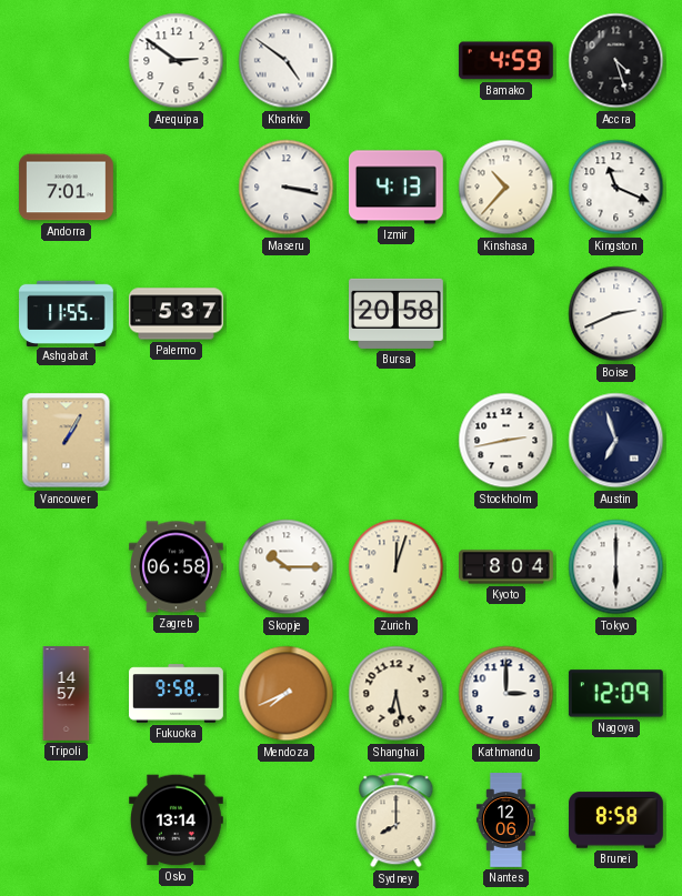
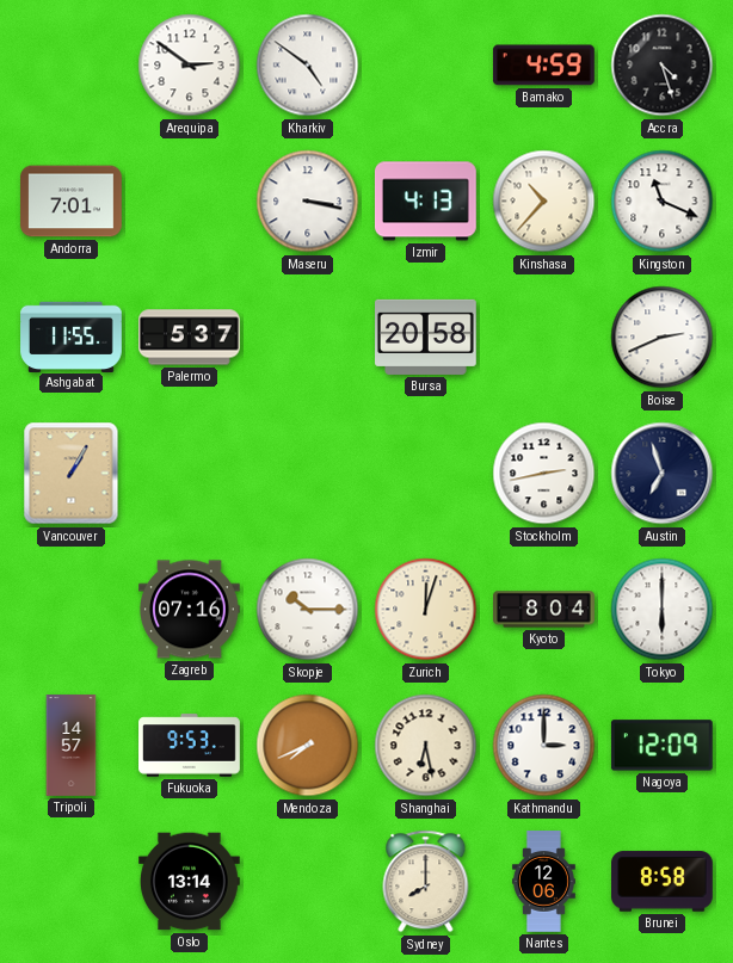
Zagreb: 06:58 -> 07:16 (190, 610)
Fukuoka: 9:58 -> 9:53 (190, 746)
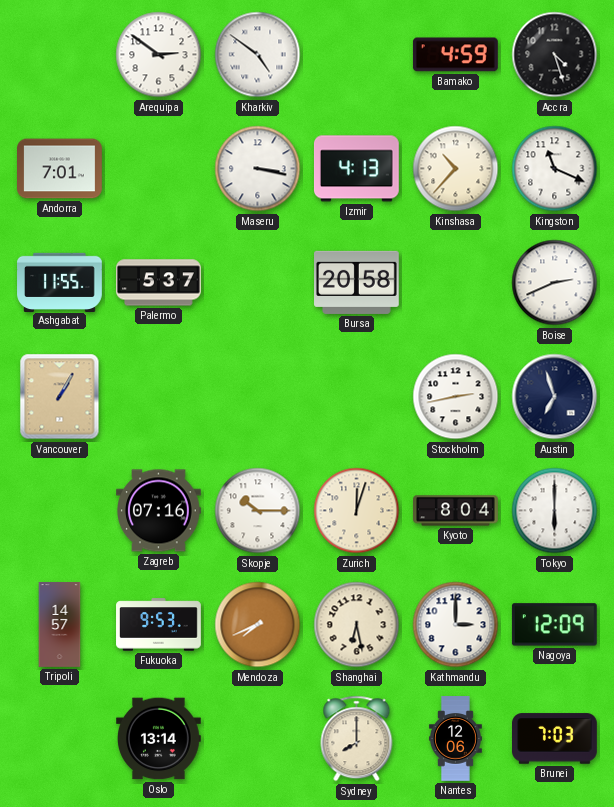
Brunei: 8:58 -> 7:03 (555, 739)
